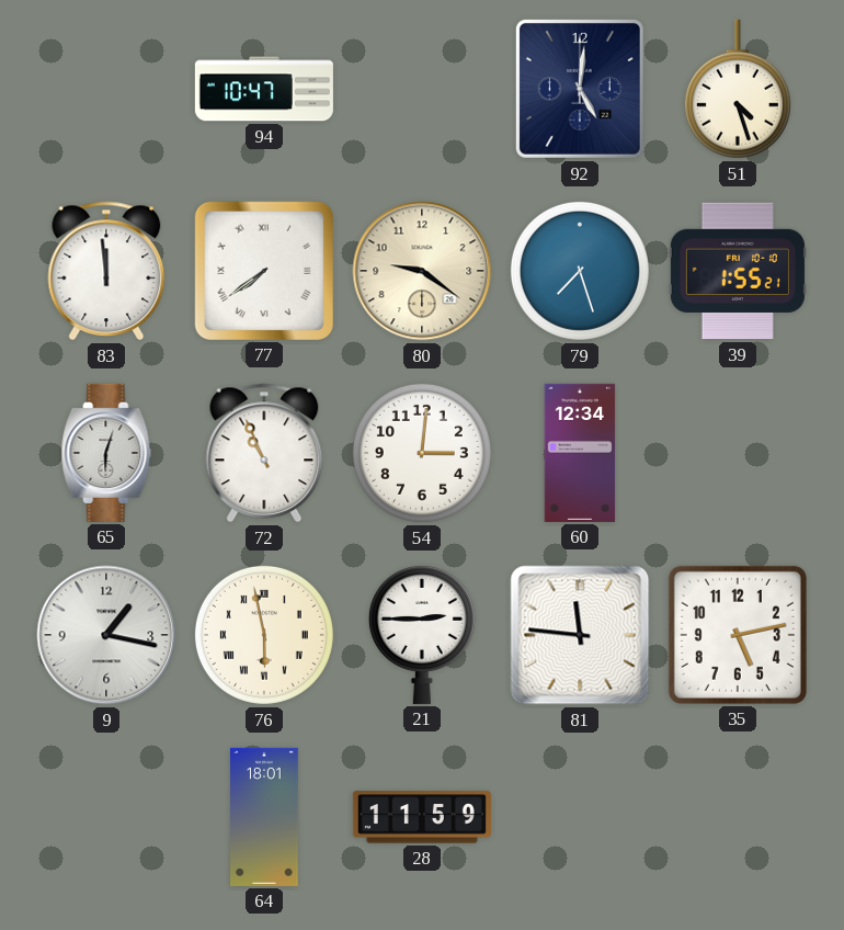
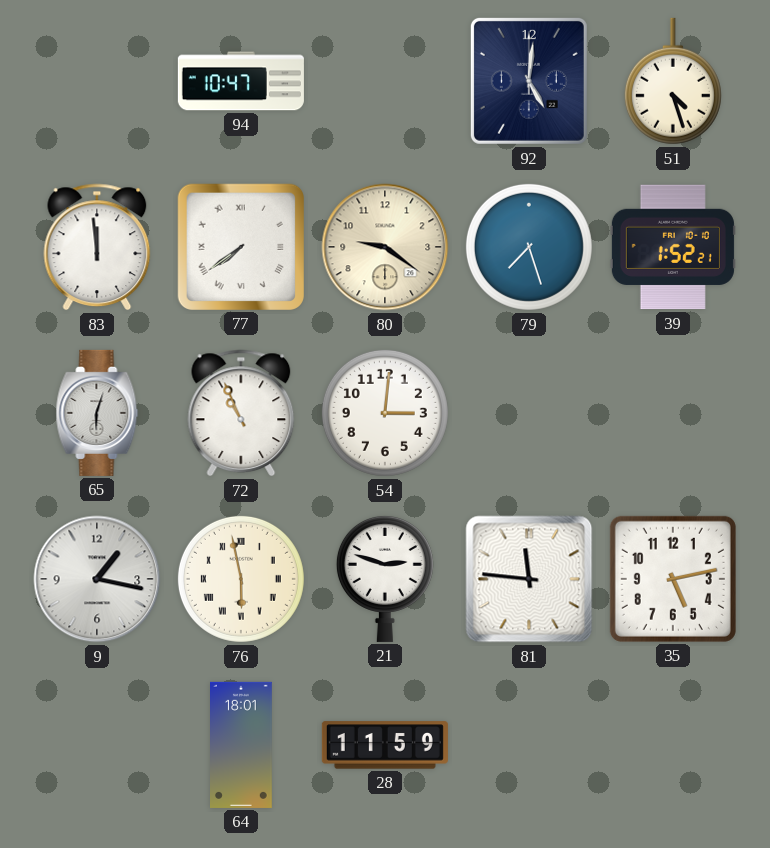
39: 1:55 -> 1:52 (673, 247)
60: 12:34 -> none (580, 453)
21: 2:45 -> 2:48 (385, 578)
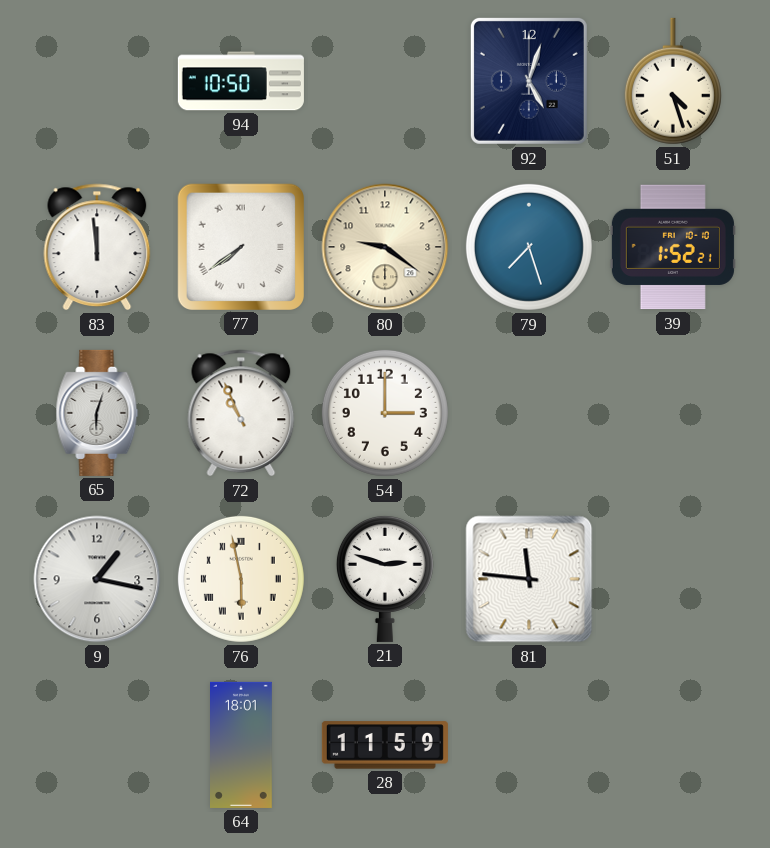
94: 10:47 -> 10:50 (241, 81)
92: 5:01 -> 5:03 (529, 81)
54: 3:01 -> 3:00 (385, 413)
35: 5:13 -> none (673, 579)
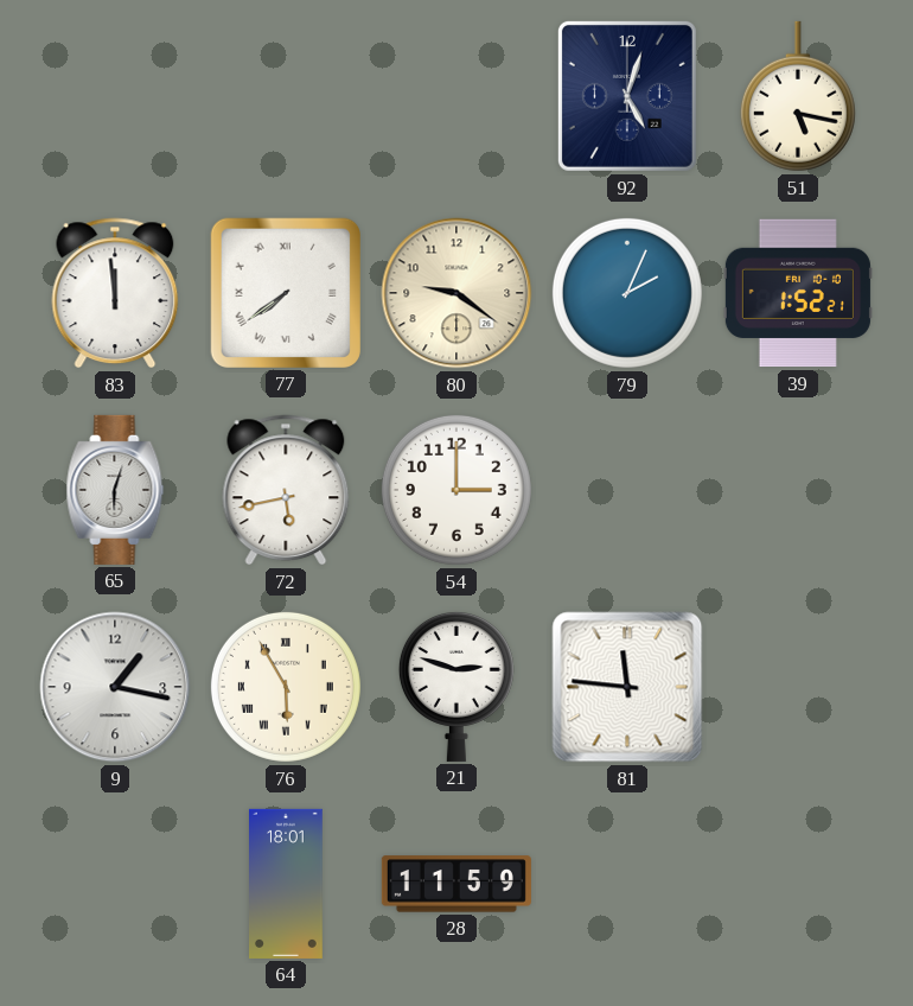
94: 10:50 -> none (241, 81)
51: 4:27 -> 5:17 (798, 96)
79: 7:27 -> 2:04 (627, 293)
72: 10:56 -> 5:43 (286, 490)
76: 5:58 -> 5:55 (286, 687)
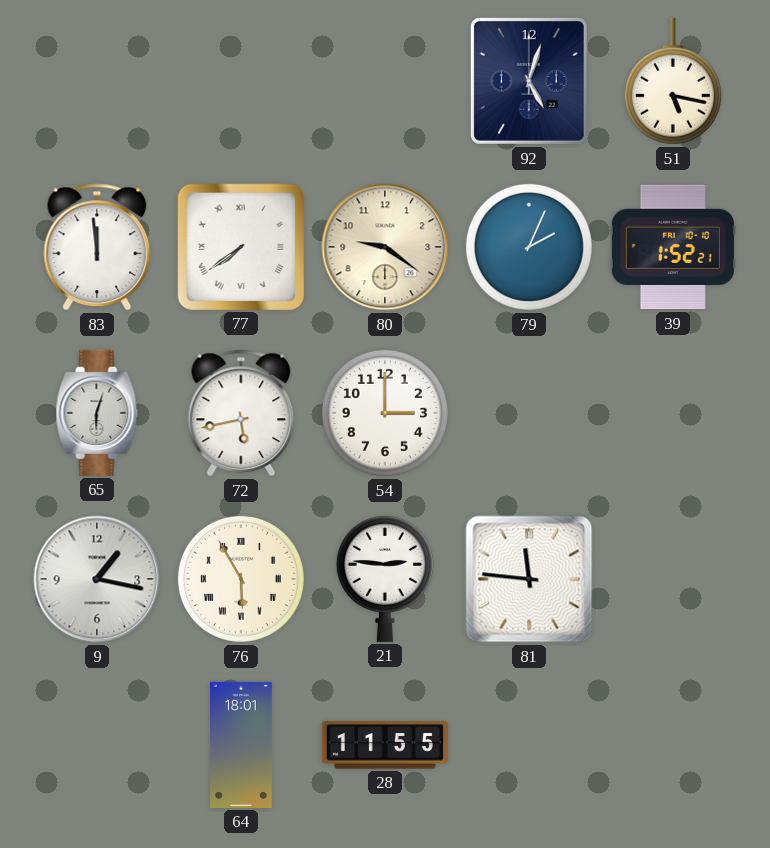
21: 2:48 -> 2:46 (385, 578)
28: 11:59 -> 11:55 (385, 745)
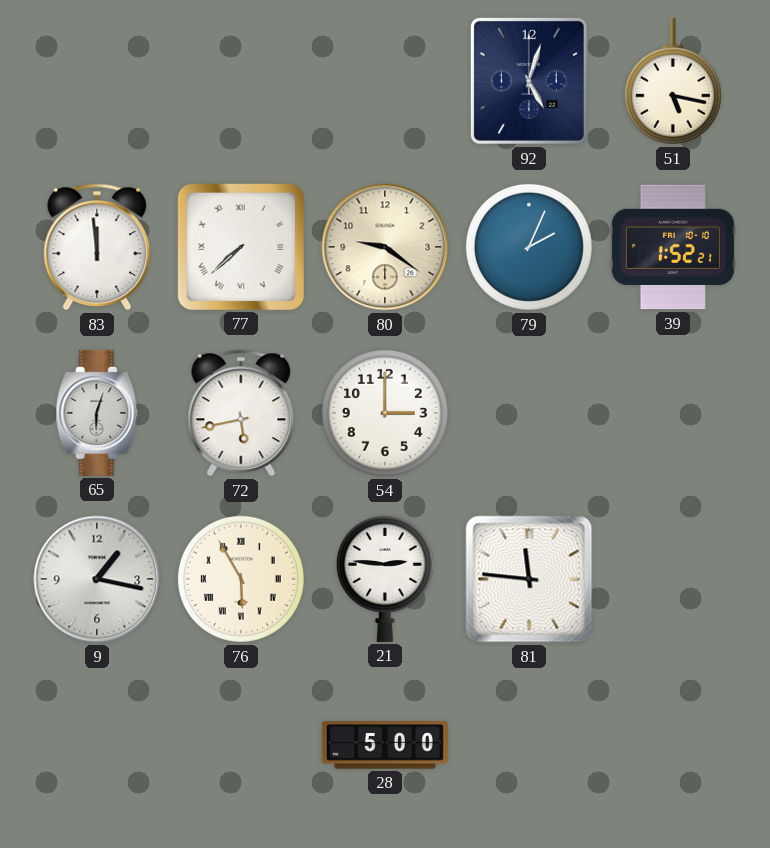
77: 7:39 -> 7:38 (241, 247)
64: 18:01 -> none (242, 745)
28: 11:55 -> 5:00 (385, 745)
